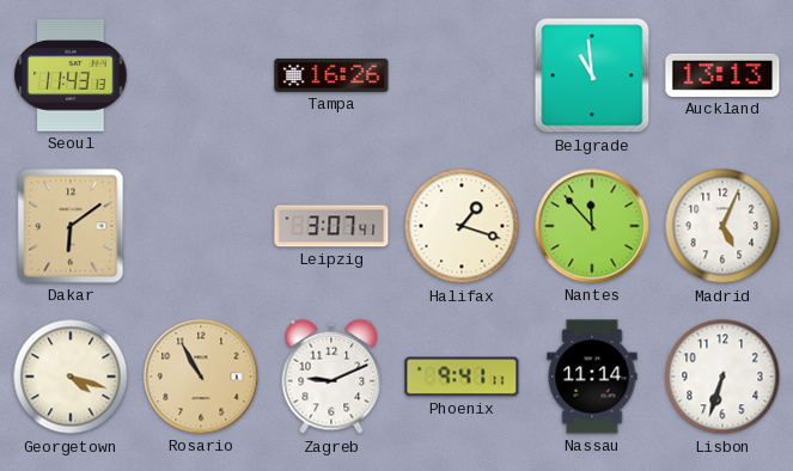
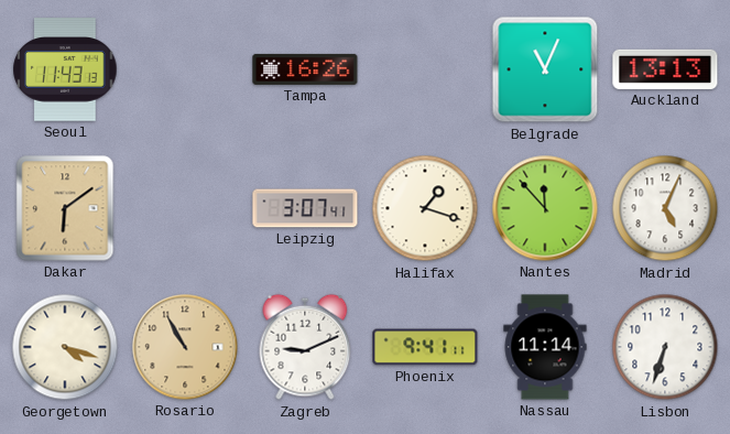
Belgrade: 10:59 -> 11:04 (545, 69)
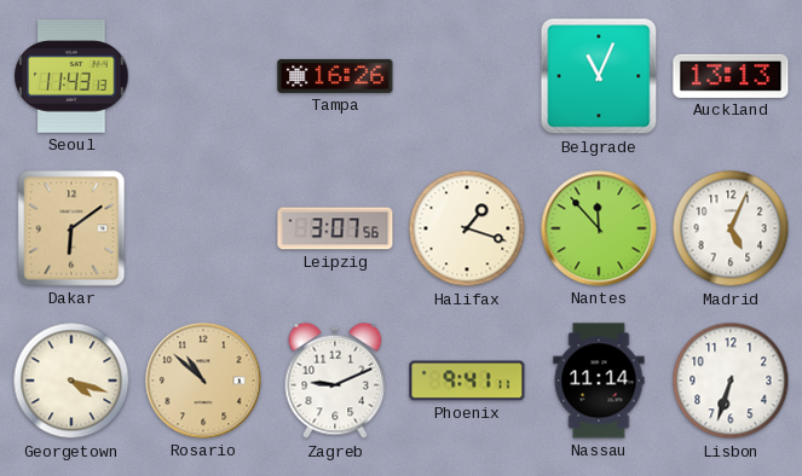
Leipzig: 3:07:41 -> 3:07:56 (335, 228)
Rosario: 10:55 -> 10:52 (203, 381)
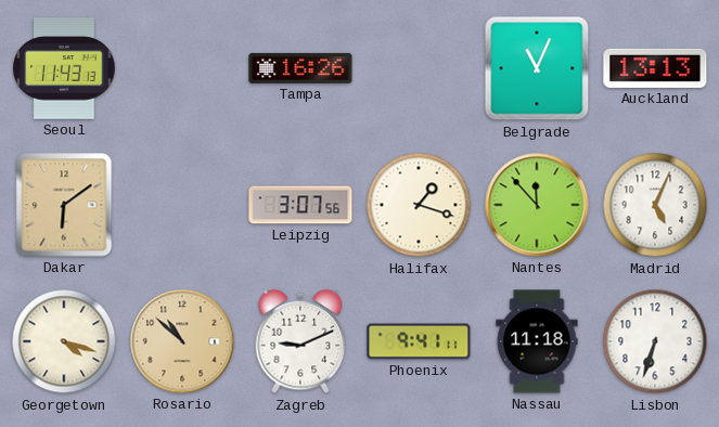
Nassau: 11:14 -> 11:18 (537, 341)
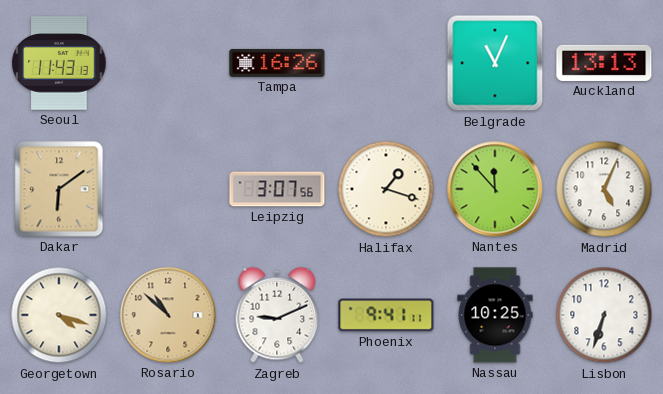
Nassau: 11:18 -> 10:25 (495, 315)
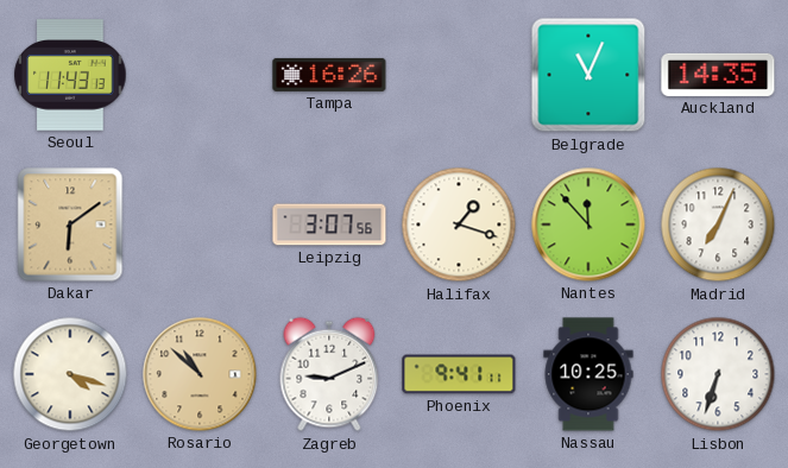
Auckland: 13:13 -> 14:35 (718, 75)
Madrid: 5:04 -> 7:04 (718, 224)
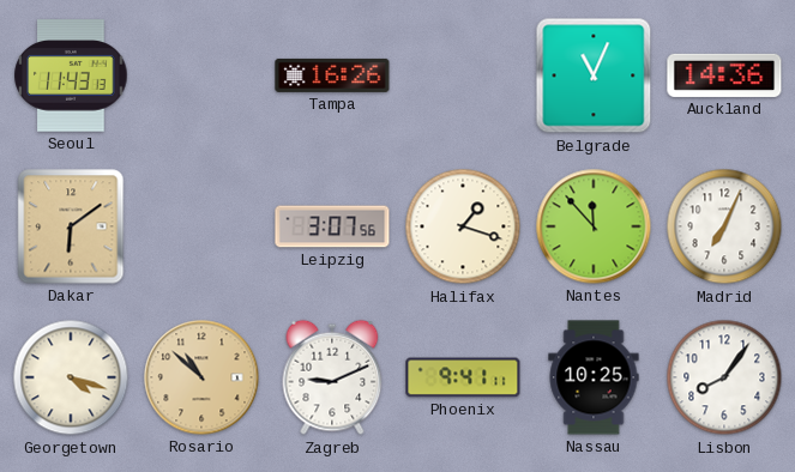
Auckland: 14:35 -> 14:36 (724, 75)
Lisbon: 6:33 -> 8:06 (724, 377)
